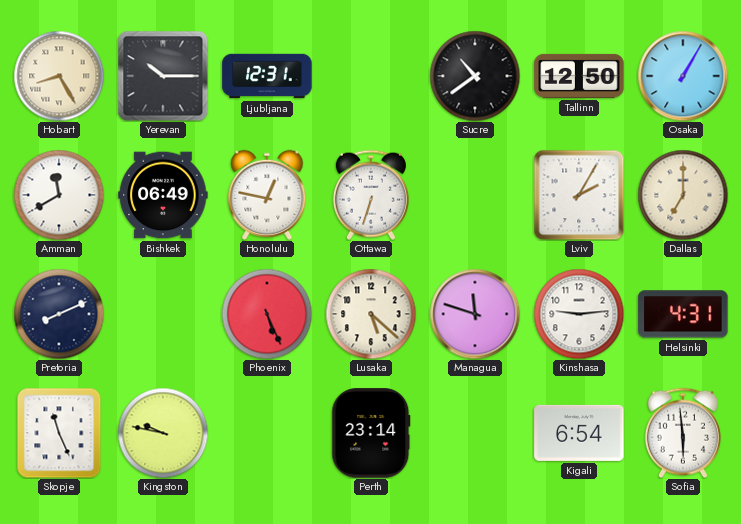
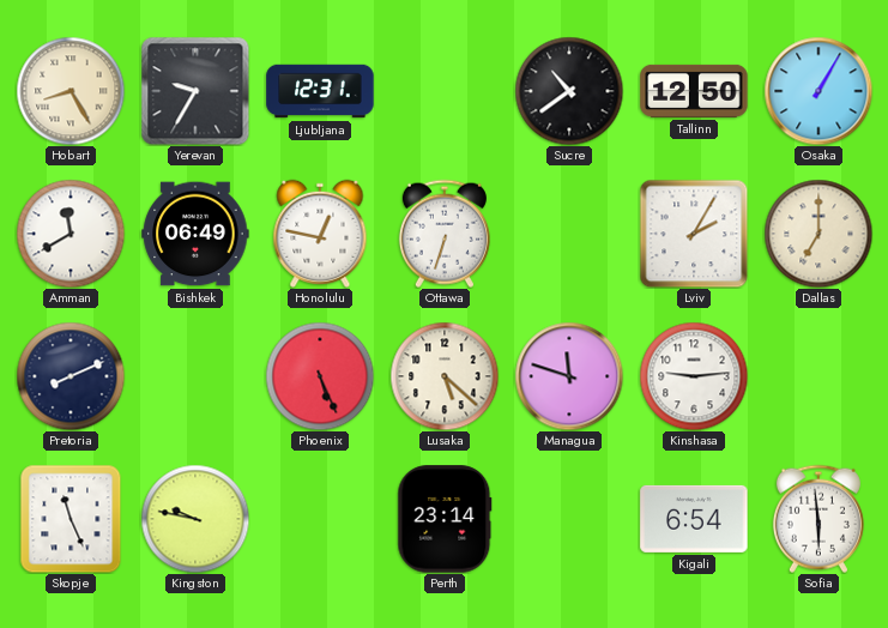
Yerevan: 10:15 -> 9:35 (195, 91)
Helsinki: 4:31 -> none (683, 314)
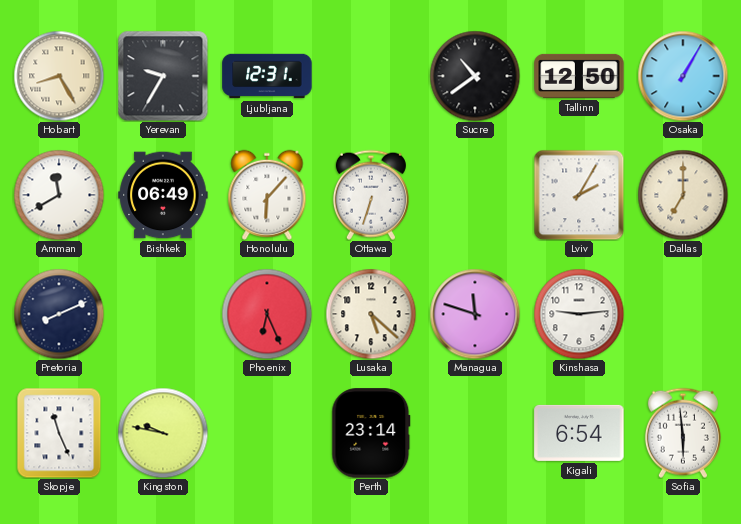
Honolulu: 12:47 -> 6:07 (267, 195)
Phoenix: 5:26 -> 6:26 (267, 314)
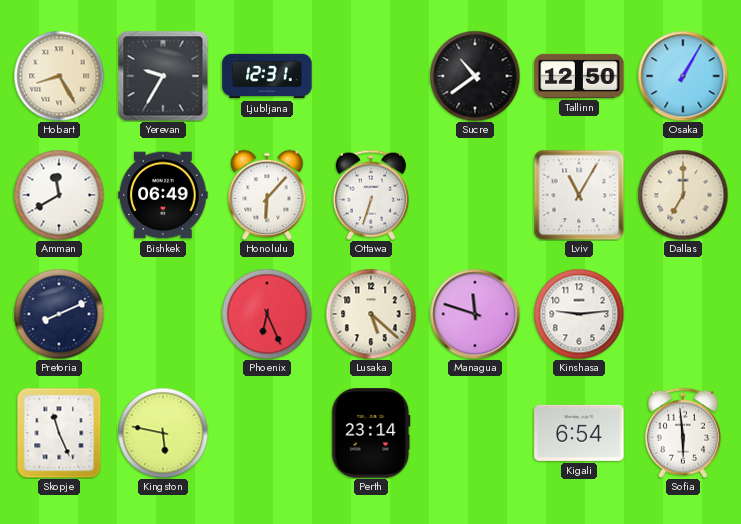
Lviv: 2:05 -> 11:05 (579, 195)
Kingston: 9:47 -> 5:47 (163, 433)
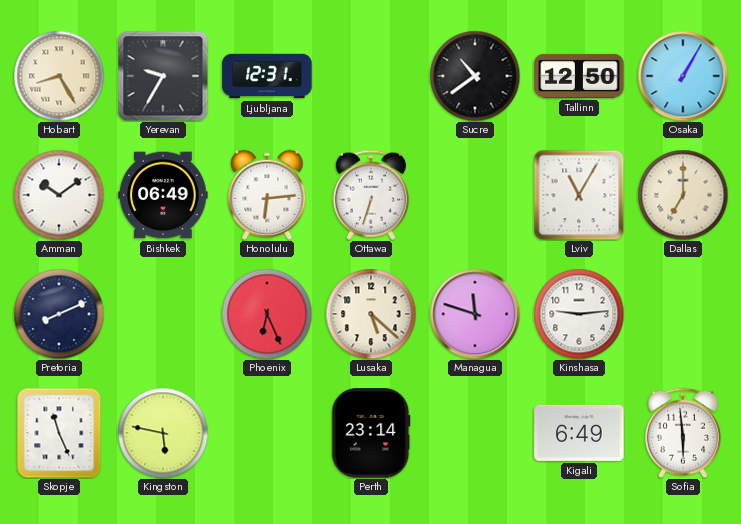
Amman: 11:40 -> 10:09 (59, 195)
Honolulu: 6:07 -> 6:14 (267, 195)
Kigali: 6:54 -> 6:49 (579, 433)
